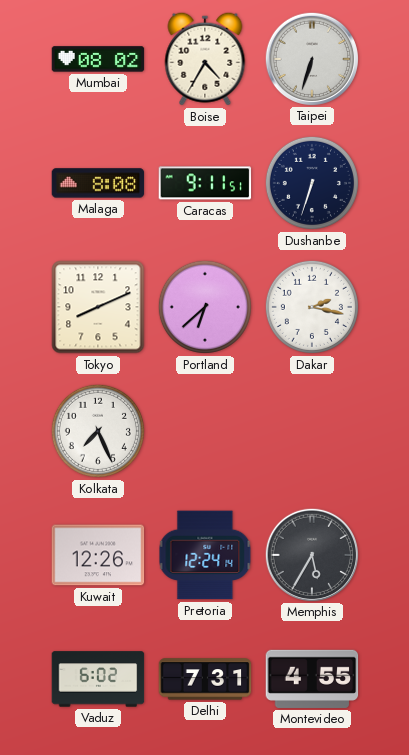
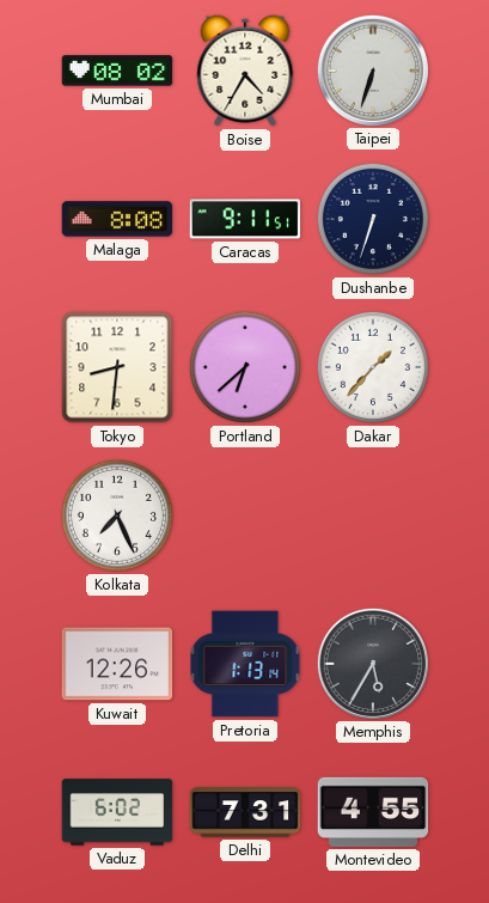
Tokyo: 8:11 -> 8:31 (117, 367)
Dakar: 2:17 -> 1:37 (373, 367)
Pretoria: 12:24 -> 1:13 (245, 664)
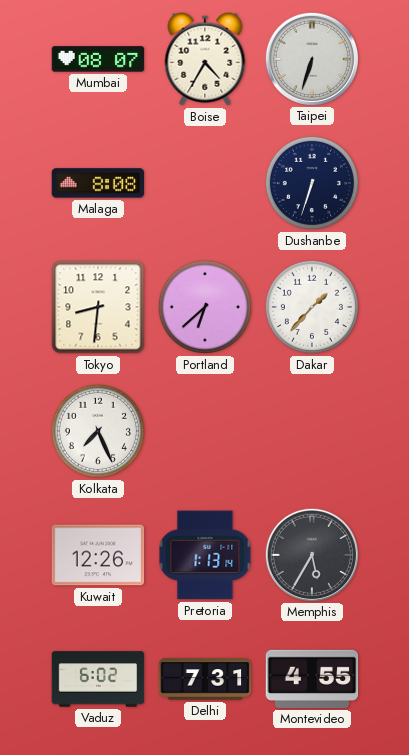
Mumbai: 08:02 -> 08:07 (98, 59)
Caracas: 9:11 -> none (245, 219)
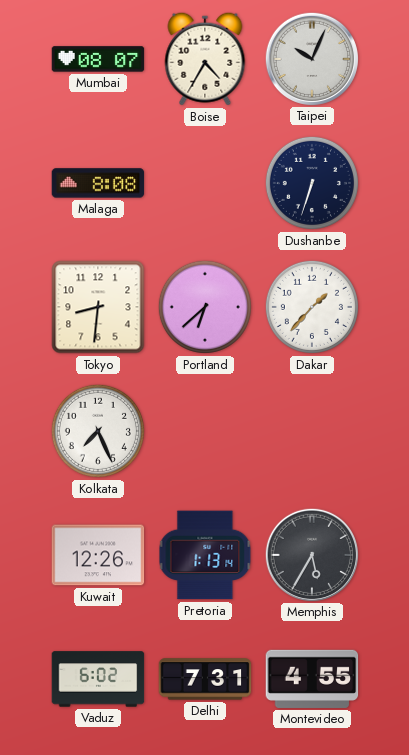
Taipei: 6:33 -> 10:04 (311, 58)
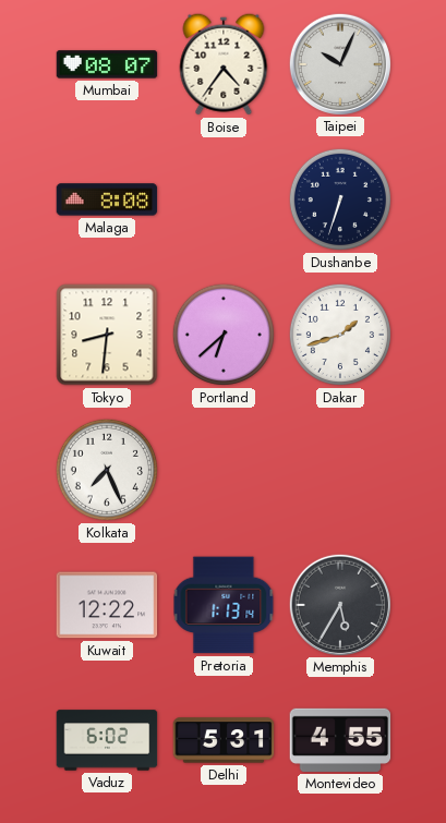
Boise: 4:35 -> 4:36 (224, 64)
Dakar: 1:37 -> 1:42 (340, 335)
Kuwait: 12:26 -> 12:22 (107, 605)
Delhi: 7:31 -> 5:31 (224, 740)
